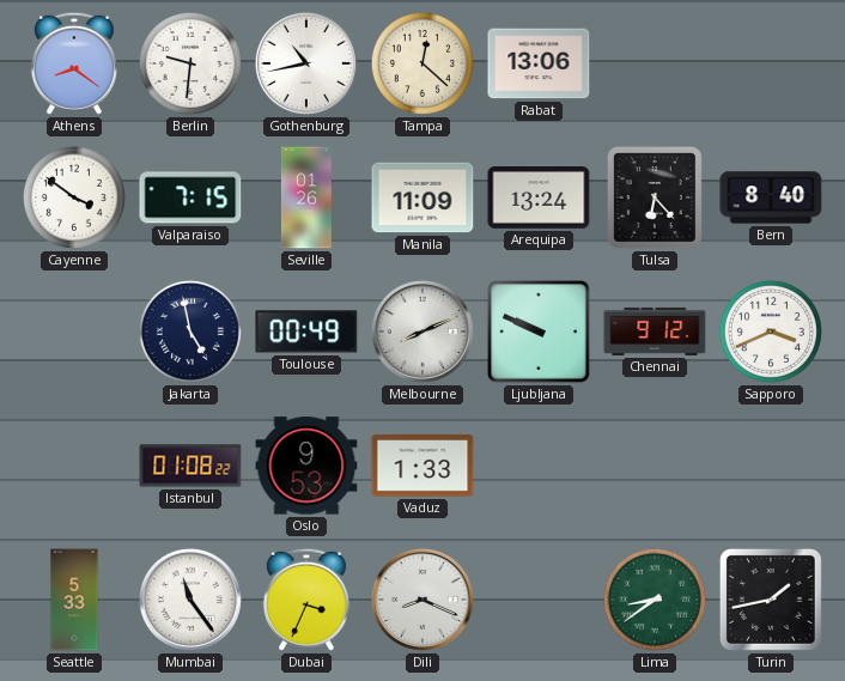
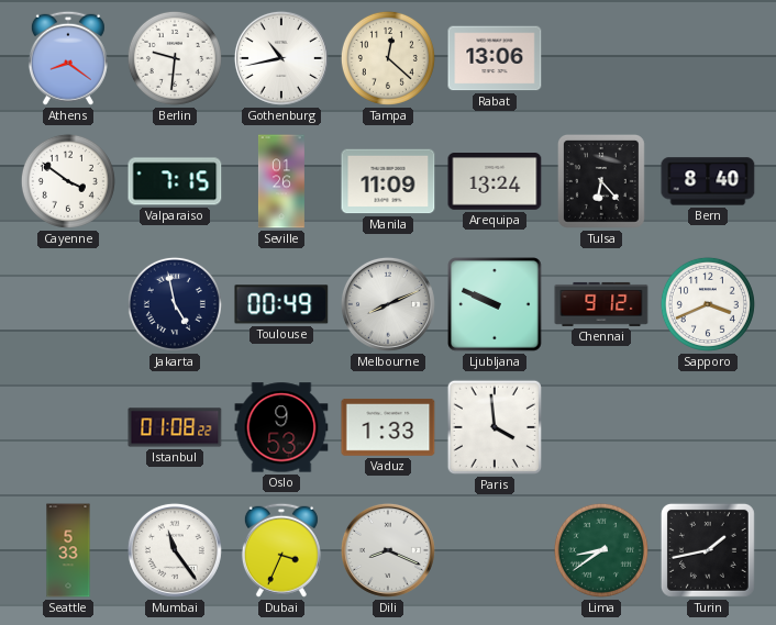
Paris: none -> 3:59 (495, 427)
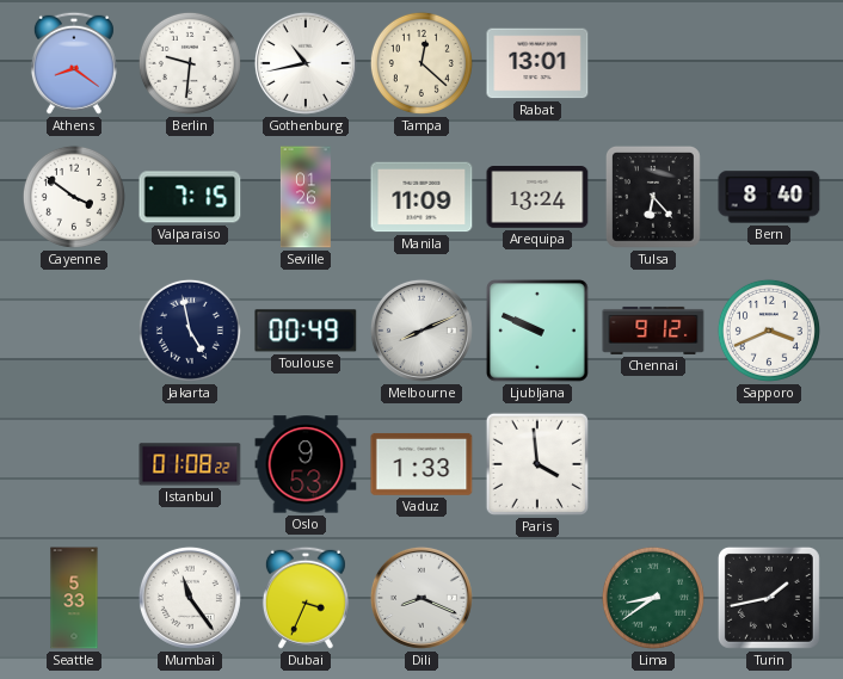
Rabat: 13:06 -> 13:01 (537, 63)
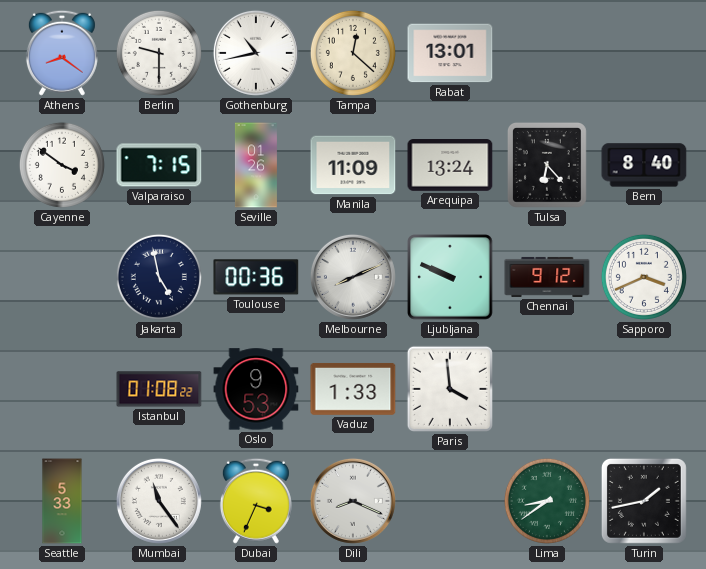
Berlin: 9:31 -> 9:30 (159, 53)
Toulouse: 00:49 -> 00:36 (256, 277)
